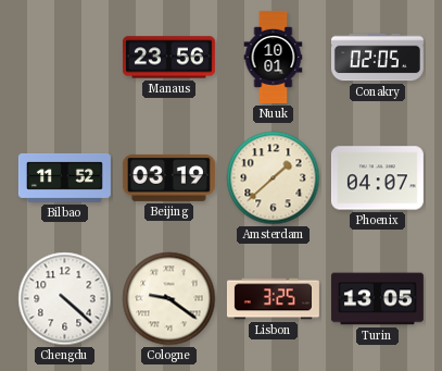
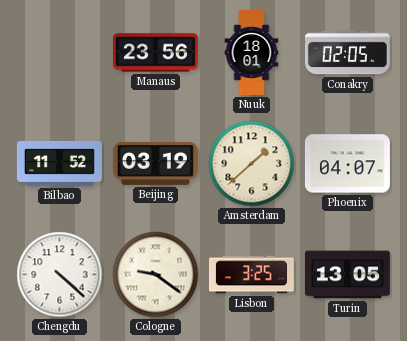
Nuuk: 10:01 -> 18:01 (252, 52)
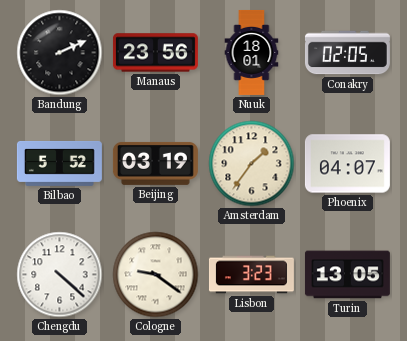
Bandung: none -> 2:11 (60, 53)
Bilbao: 11:52 -> 5:52 (59, 163)
Amsterdam: 1:38 -> 1:36 (252, 164)
Lisbon: 3:25 -> 3:23 (251, 275)
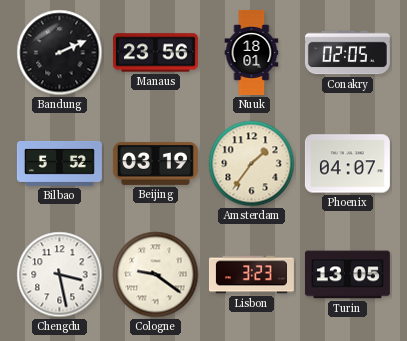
Chengdu: 4:22 -> 3:28 (60, 275)
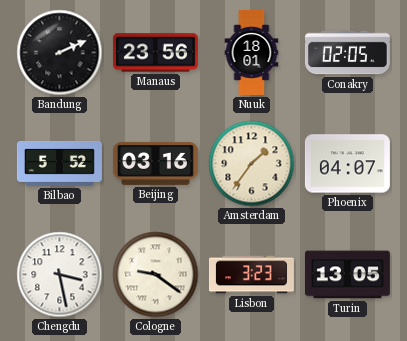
Beijing: 03:19 -> 03:16 (155, 163)
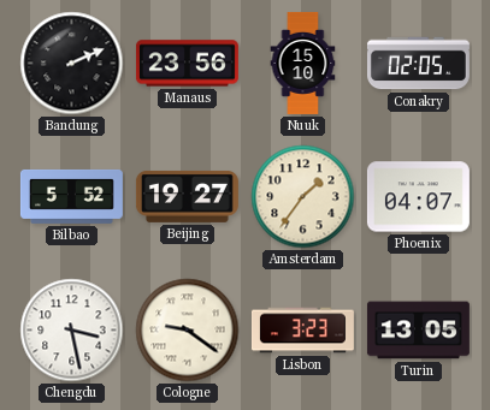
Nuuk: 18:01 -> 15:10 (303, 63)
Beijing: 03:16 -> 19:27 (187, 196)
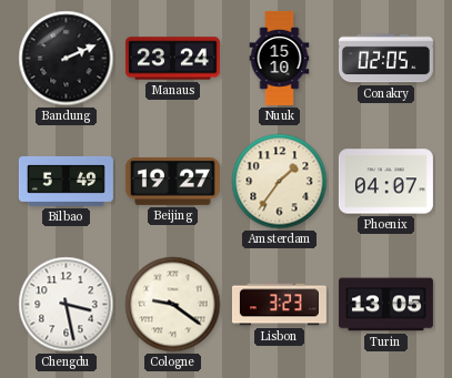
Manaus: 23:56 -> 23:24 (172, 59)
Bilbao: 5:52 -> 5:49 (66, 181)
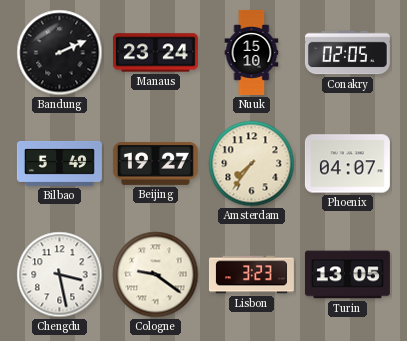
Amsterdam: 1:36 -> 7:36 (252, 164)
